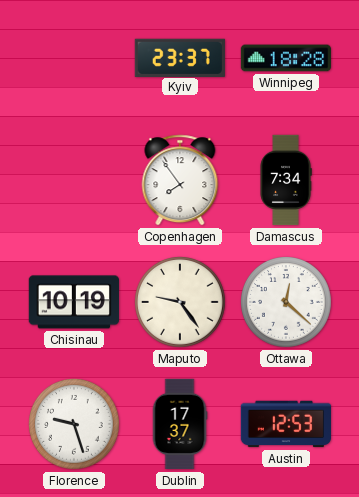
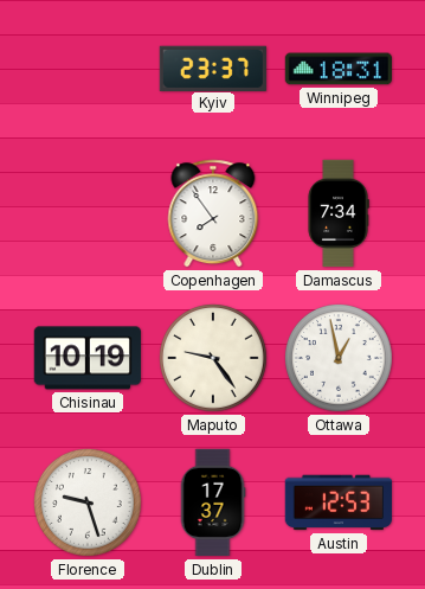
Winnipeg: 18:28 -> 18:31 (339, 69)
Ottawa: 12:22 -> 12:58 (340, 359)
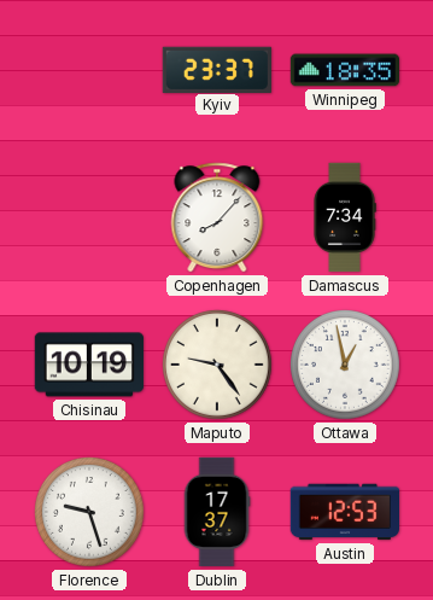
Winnipeg: 18:31 -> 18:35 (345, 70)
Copenhagen: 7:54 -> 8:07 (217, 217)
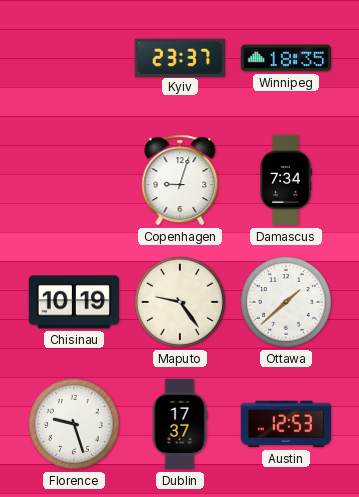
Copenhagen: 8:07 -> 9:03 (180, 180)
Ottawa: 12:58 -> 1:38 (287, 303)
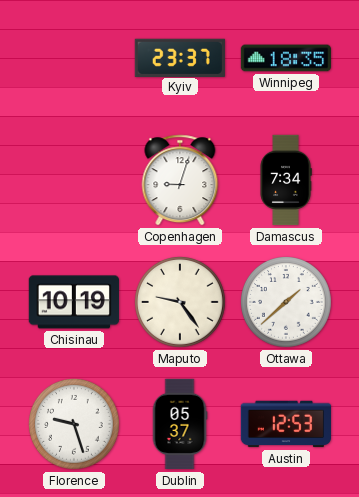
Dublin: 17:37 -> 05:37 (180, 424)
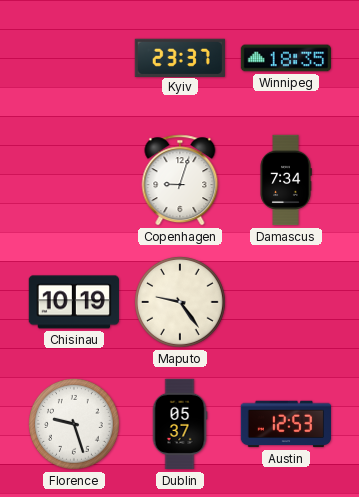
Ottawa: 1:38 -> none (287, 303)
